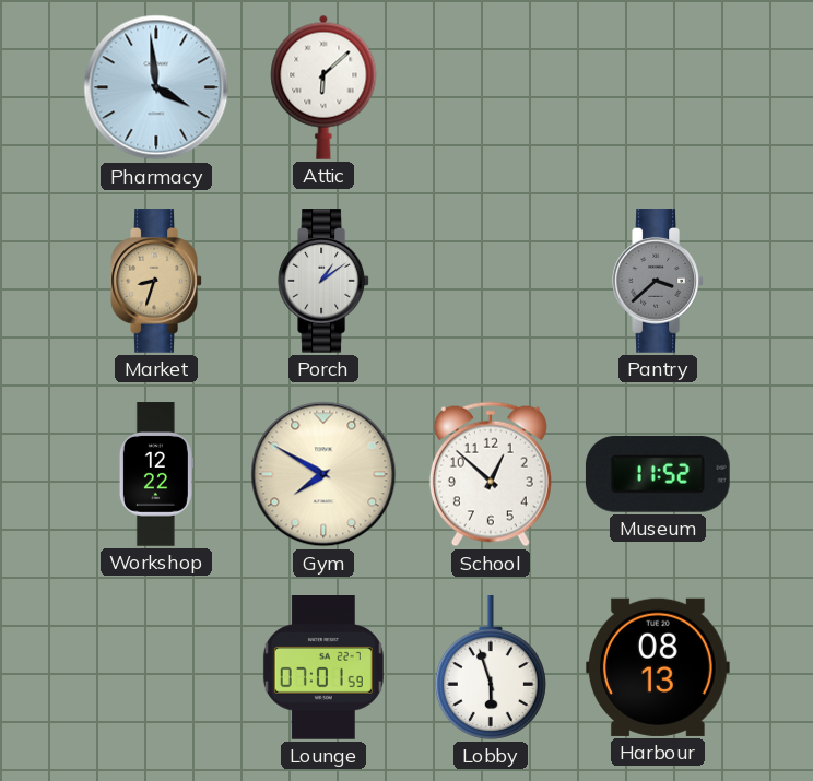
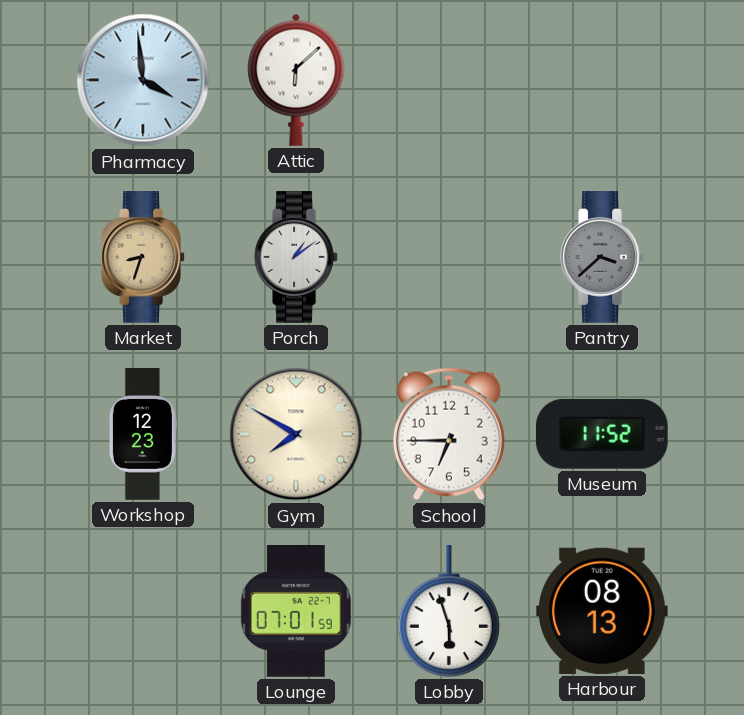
Workshop: 12:22 -> 12:23 (143, 434)
School: 12:52 -> 6:45 (449, 434)
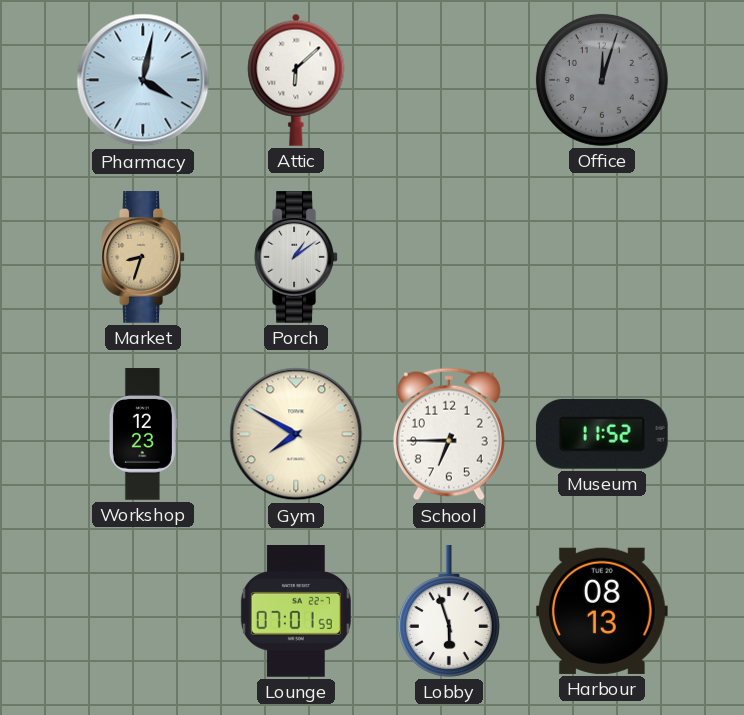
Pharmacy: 3:59 -> 4:02 (143, 80)
Office: none -> 12:03 (602, 80)
Pantry: 3:38 -> none (602, 257)
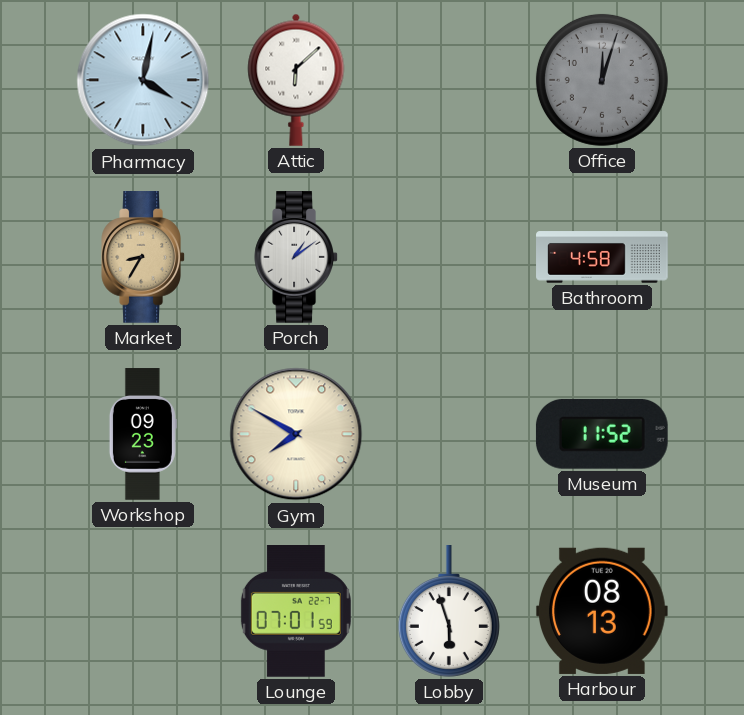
Market: 8:33 -> 8:35 (143, 257)
Bathroom: none -> 4:58 (602, 257)
Workshop: 12:23 -> 09:23 (143, 434)
School: 6:45 -> none (449, 434)
